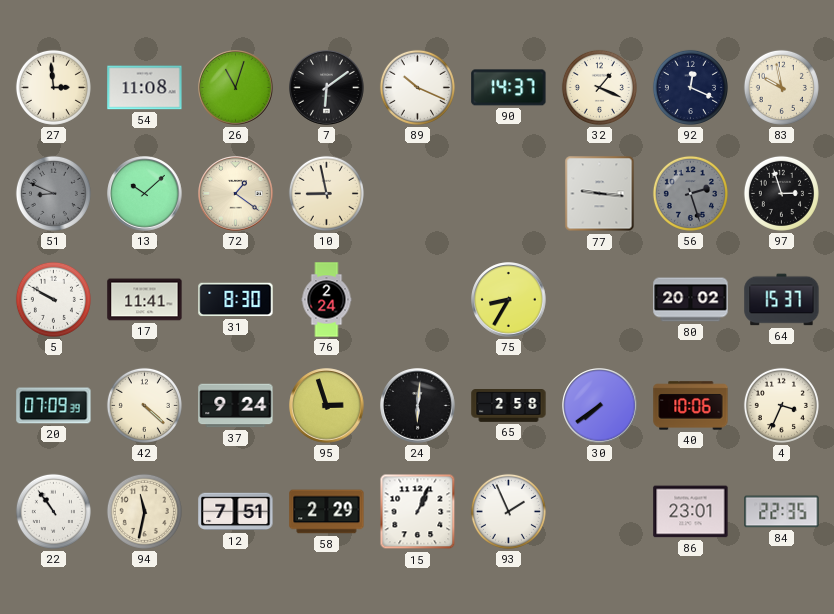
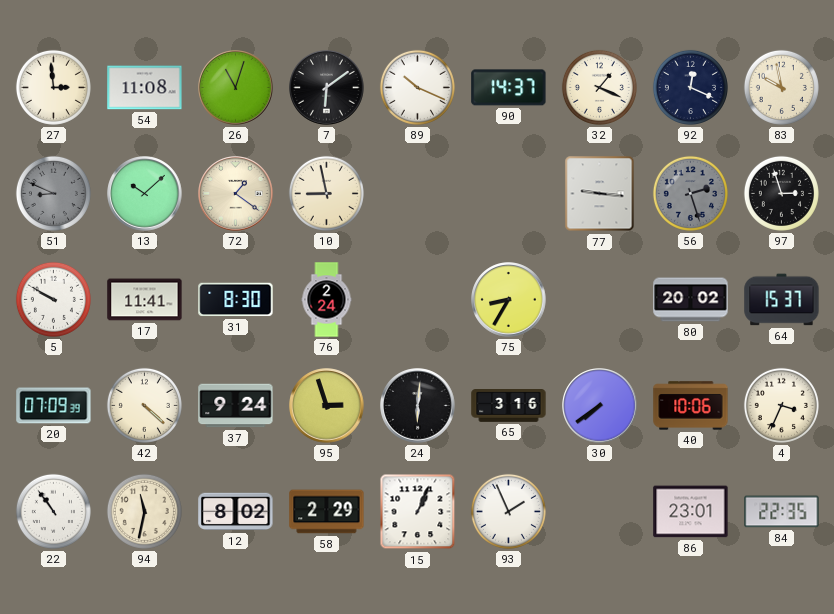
65: 2:58 -> 3:16 (509, 406)
12: 7:51 -> 8:02 (236, 512)
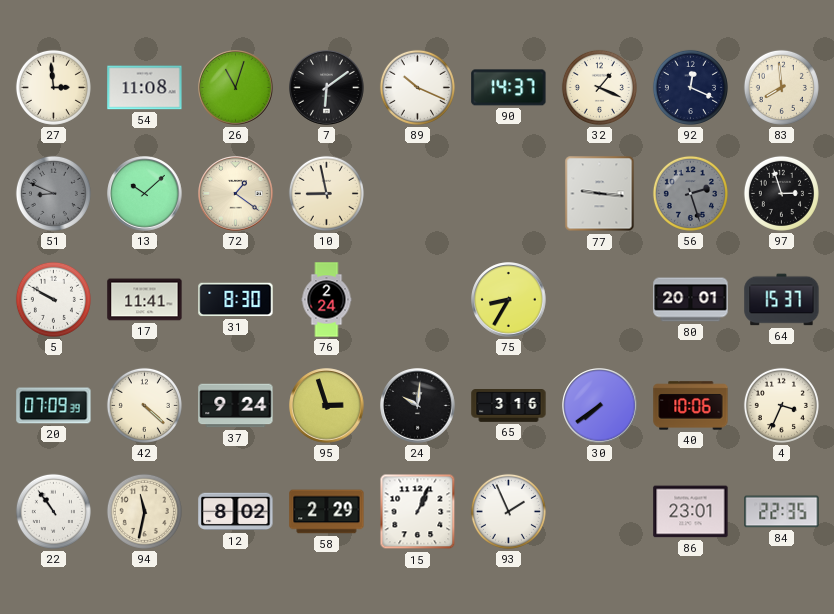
83: 9:58 -> 7:59 (781, 87)
80: 20:02 -> 20:01 (691, 300)
24: 6:01 -> 10:01 (418, 406)
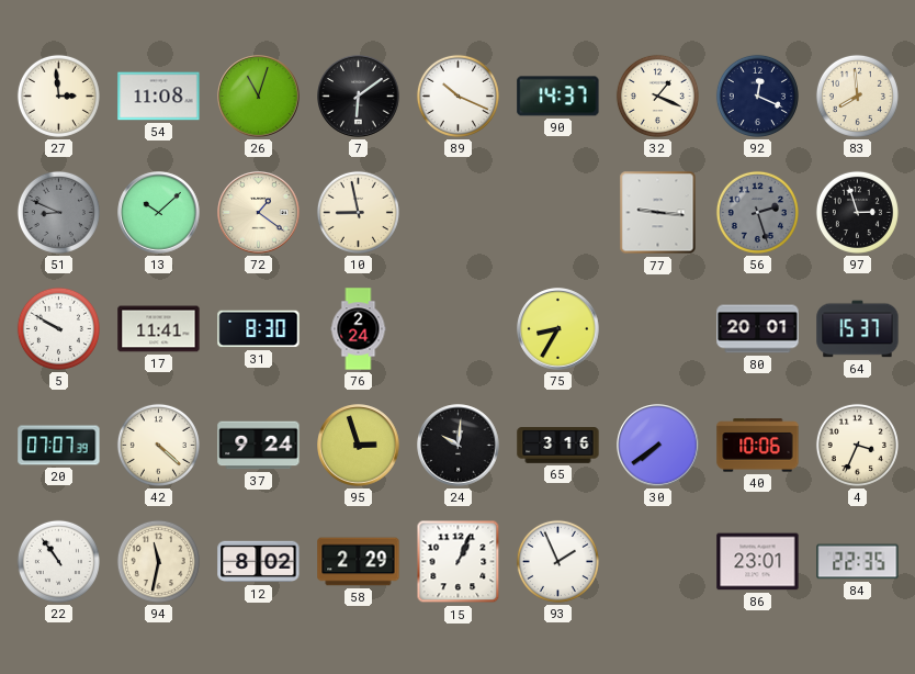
20: 07:09 -> 07:07 (59, 446)
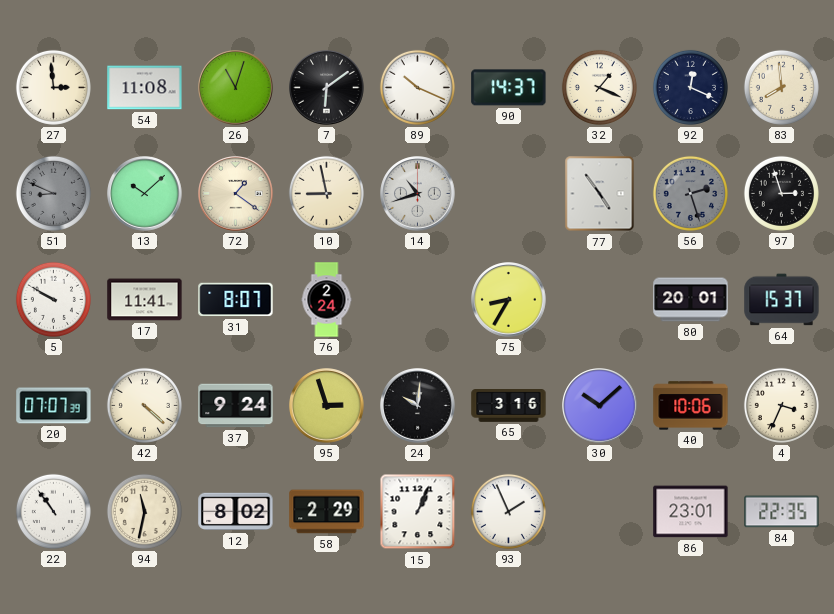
14: none -> 10:42 (418, 194)
77: 9:16 -> 4:54 (600, 194)
31: 8:30 -> 8:07 (236, 300)
30: 7:39 -> 10:08 (600, 406)
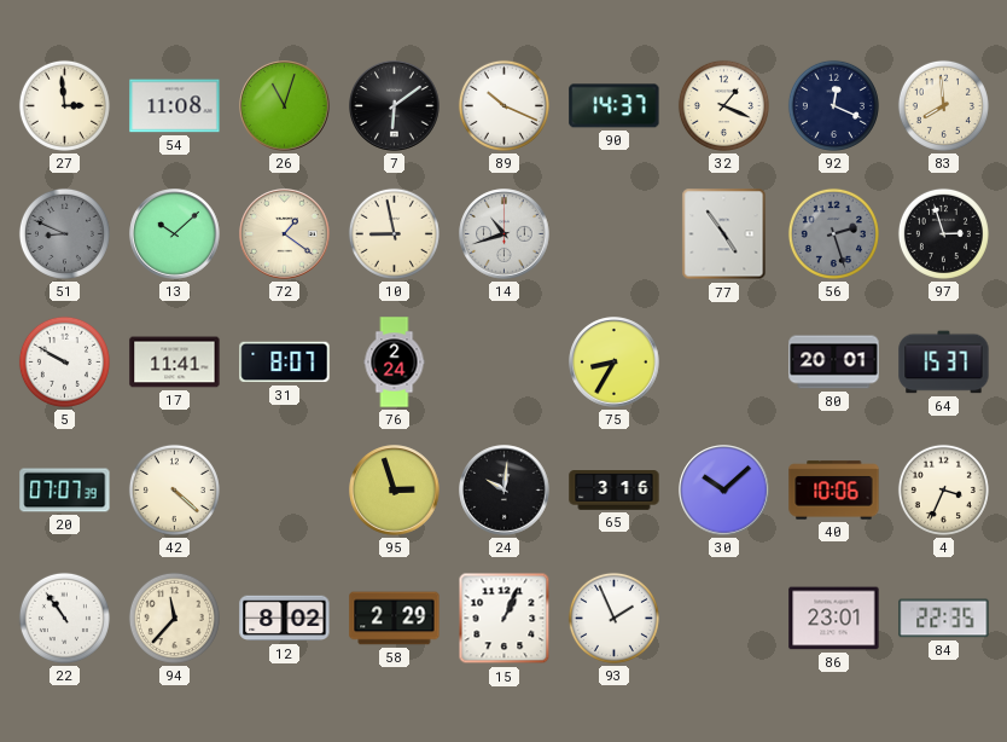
37: 9:24 -> none (236, 406)
94: 11:32 -> 11:37 (174, 618)
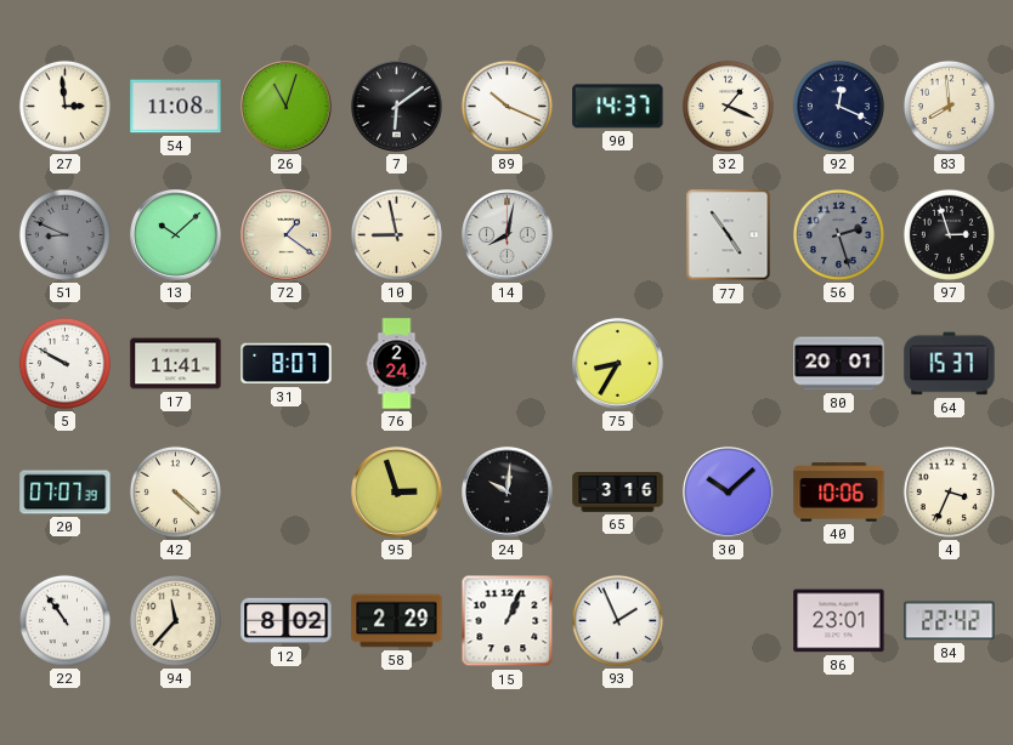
14: 10:42 -> 8:02 (508, 235)
84: 22:35 -> 22:42 (950, 621)
